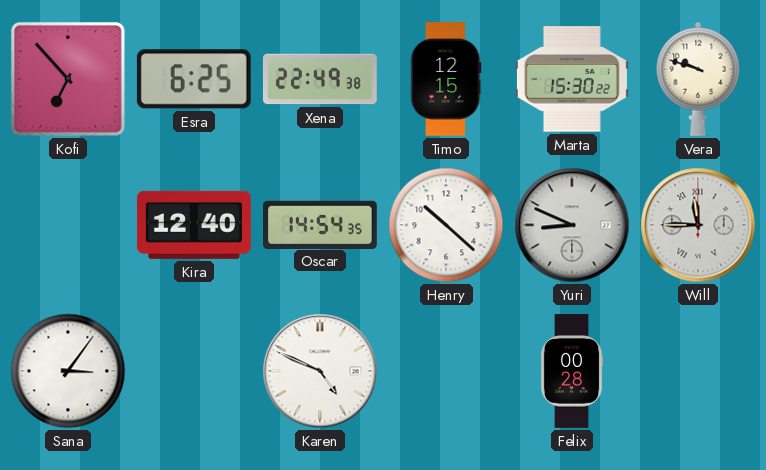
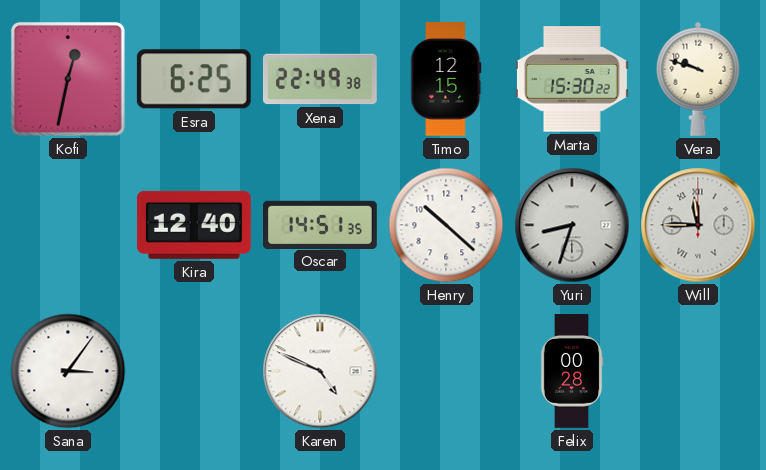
Kofi: 6:53 -> 12:32 (68, 79)
Oscar: 14:54 -> 14:51 (321, 224)
Yuri: 8:49 -> 8:33 (572, 225)
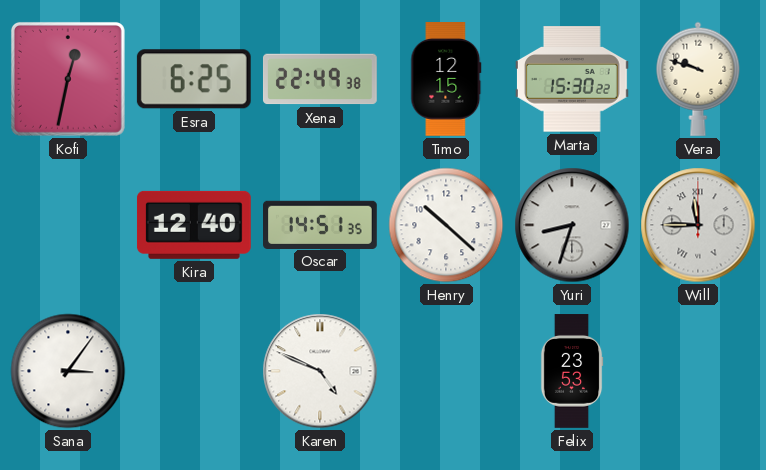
Felix: 00:28 -> 23:53 (572, 371)
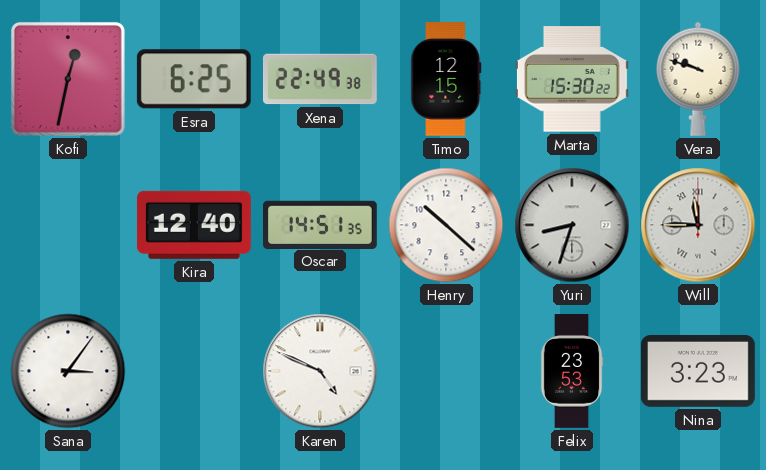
Nina: none -> 3:23 (698, 371)
